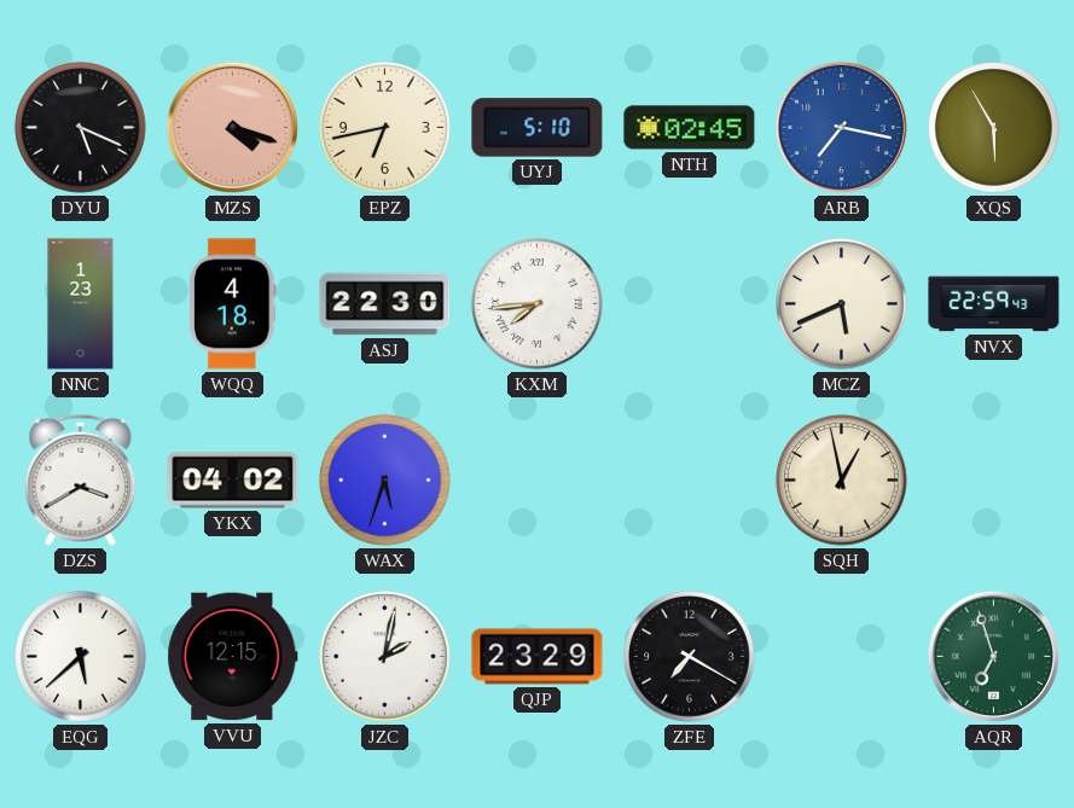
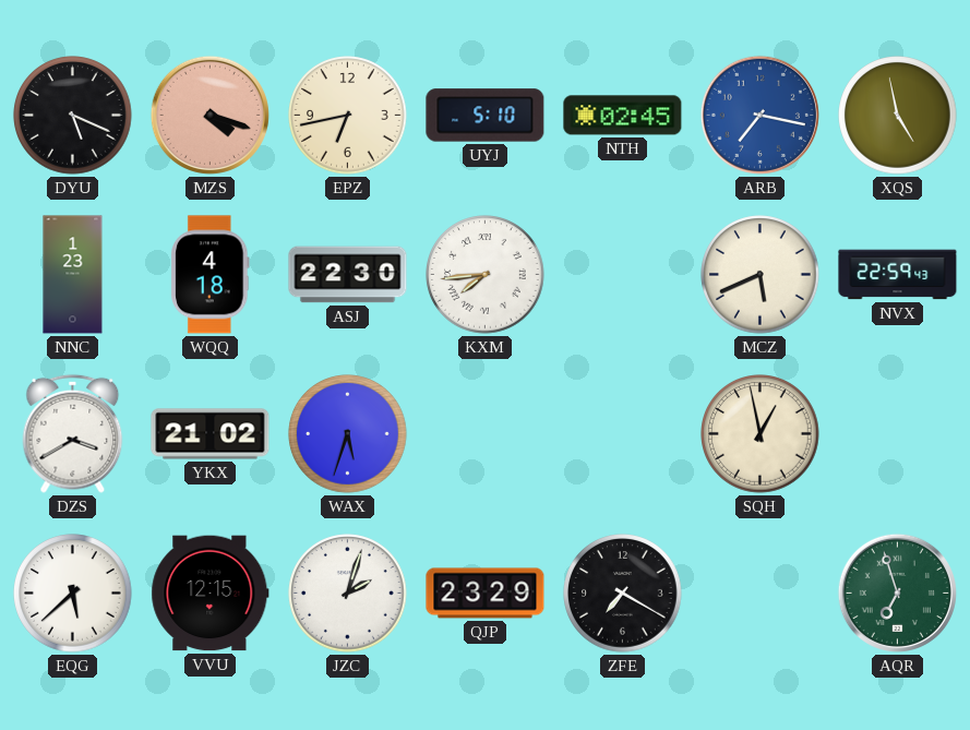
XQS: 5:55 -> 4:58 (898, 116)
YKX: 04:02 -> 21:02 (211, 434)
JZC: 2:02 -> 2:03 (348, 594)
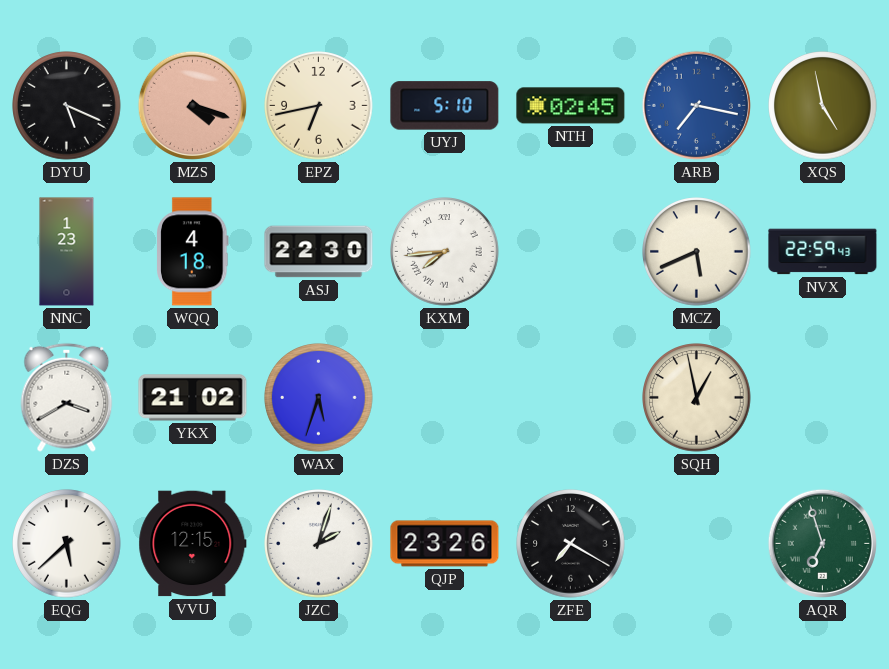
QJP: 23:29 -> 23:26 (445, 544)
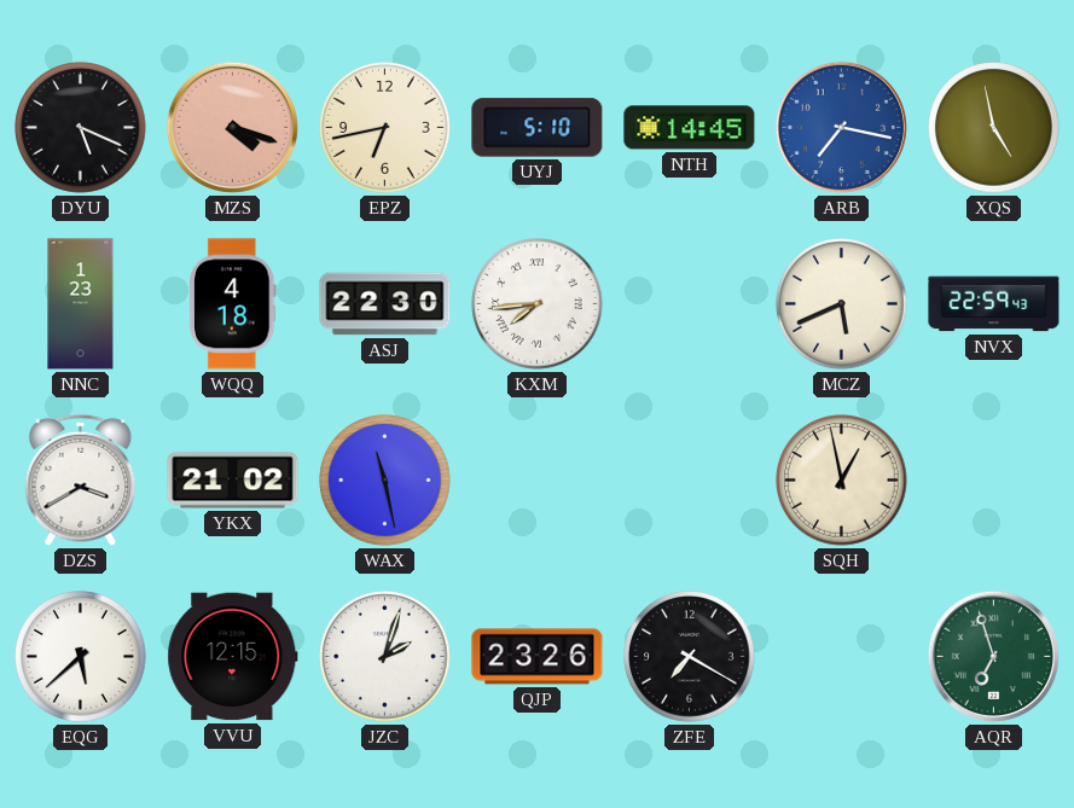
NTH: 02:45 -> 14:45 (690, 128)
WAX: 5:33 -> 11:28 (385, 481)
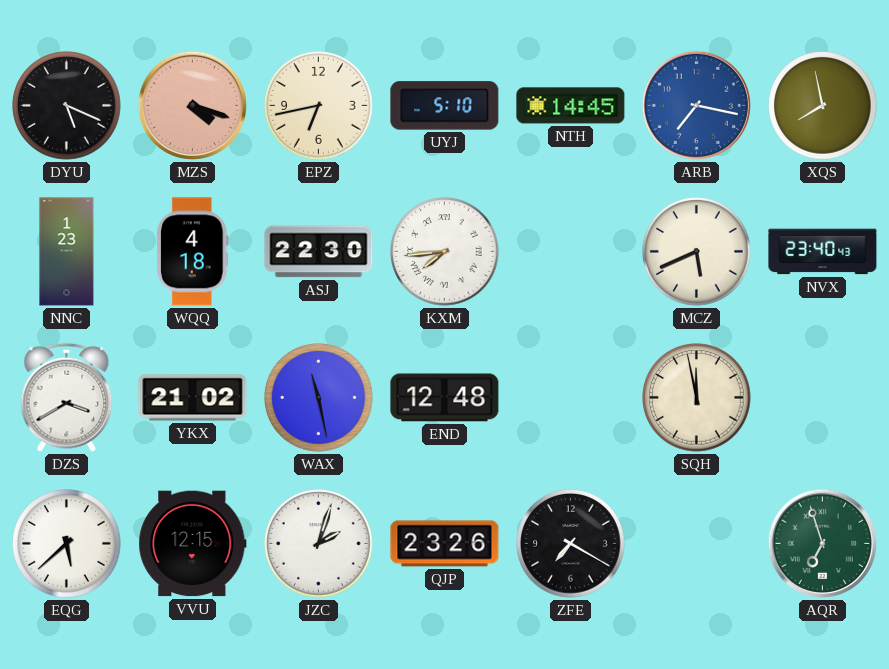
XQS: 4:58 -> 7:58 (823, 106)
NVX: 22:59 -> 23:40 (823, 252)
END: none -> 12:48 (445, 398)
SQH: 12:58 -> 11:58 (697, 398)
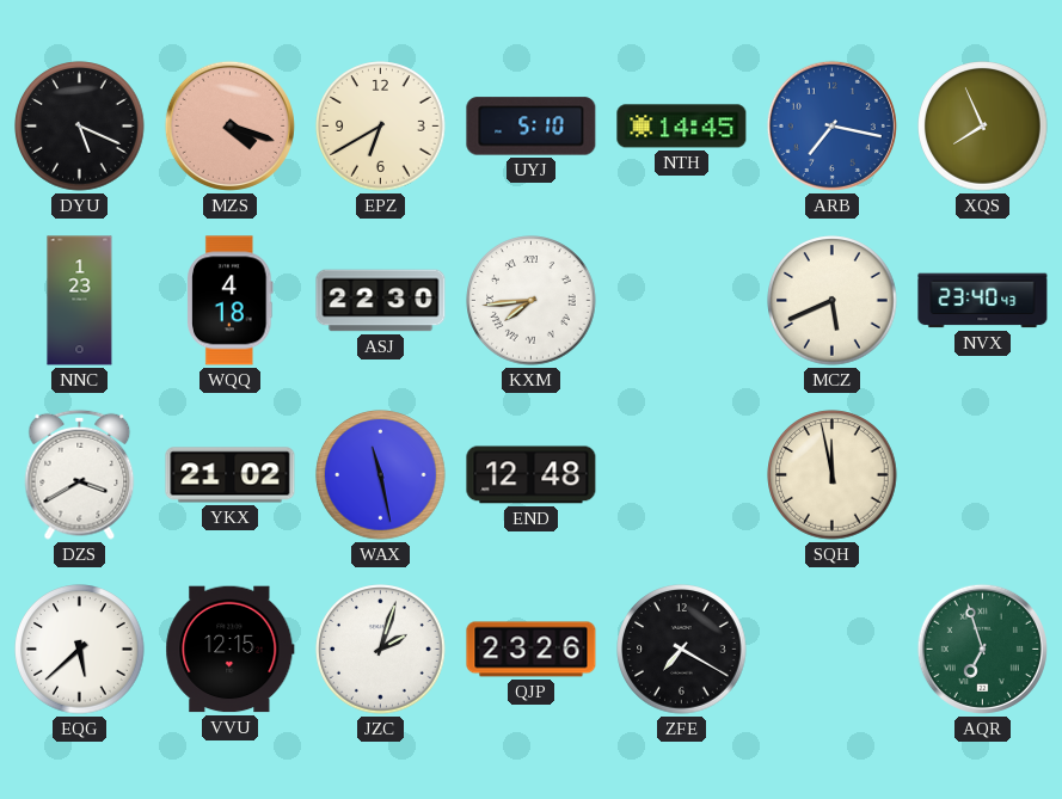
EPZ: 6:43 -> 6:40 (381, 127)
XQS: 7:58 -> 7:56 (983, 127)
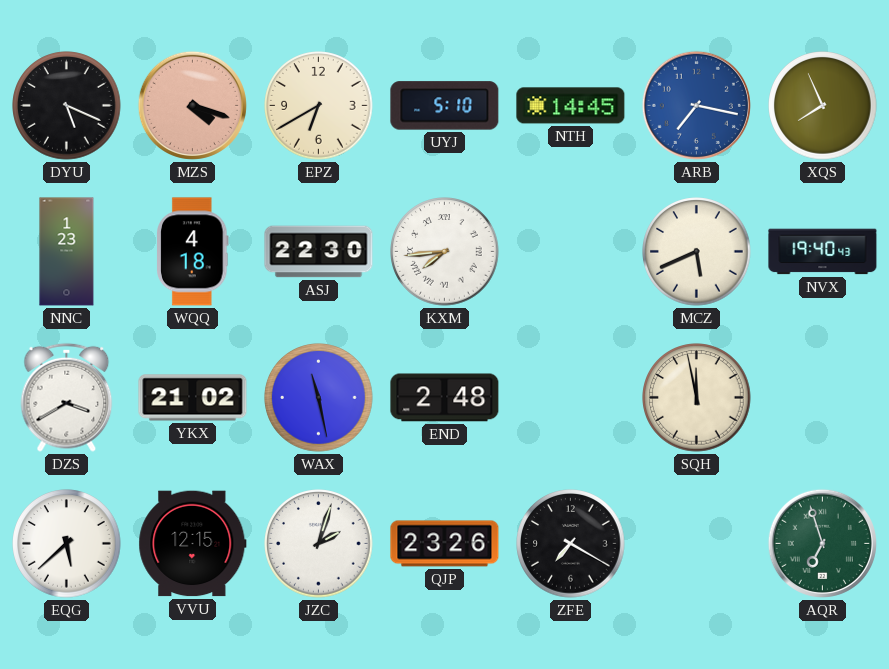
NVX: 23:40 -> 19:40 (823, 252)
END: 12:48 -> 2:48 (445, 398)
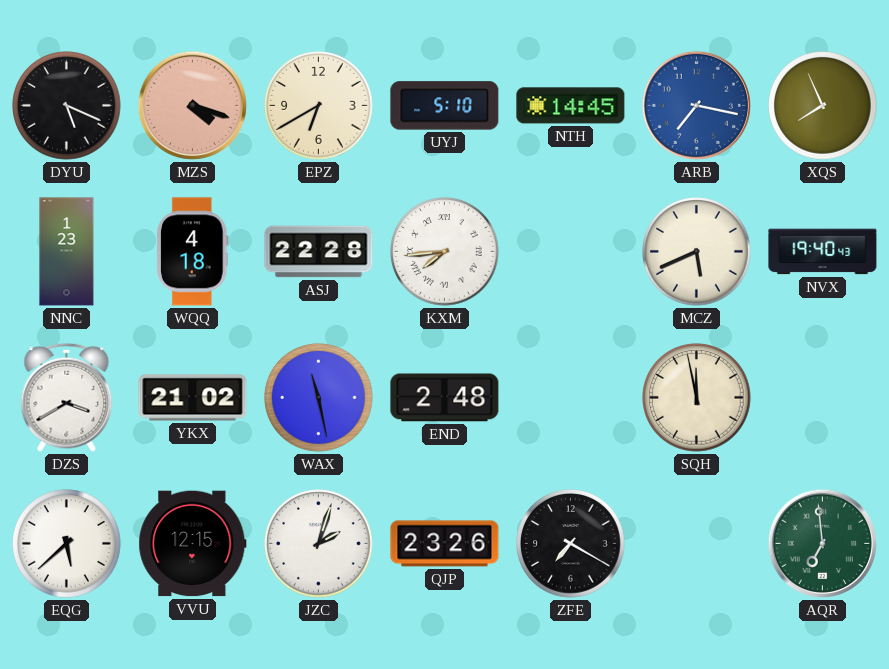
ASJ: 22:30 -> 22:28 (319, 252)
AQR: 6:57 -> 6:59 (822, 543)
